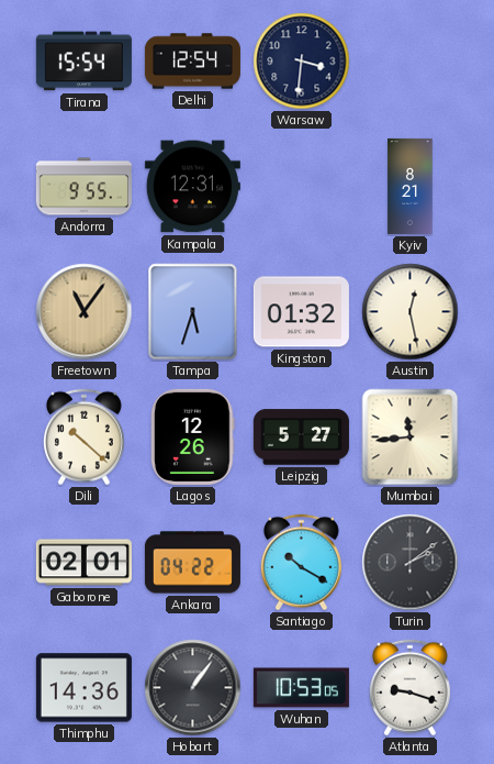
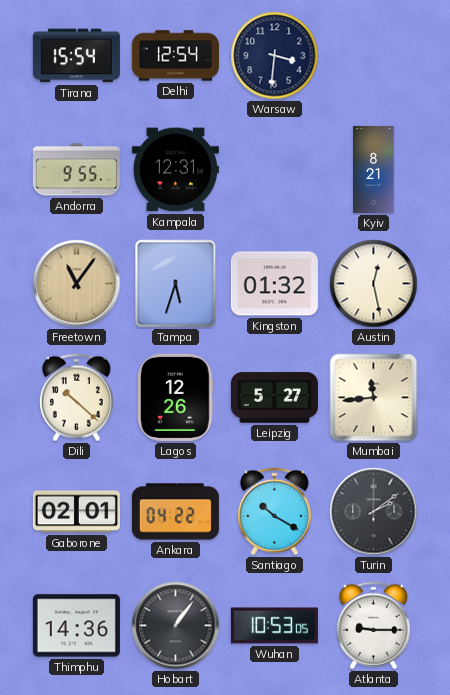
Atlanta: 9:18 -> 9:15 (373, 626)
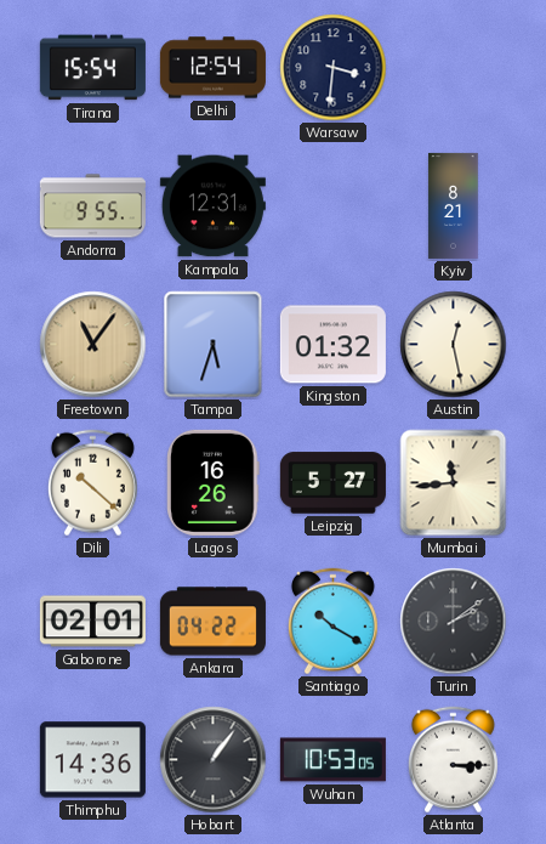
Lagos: 12:26 -> 16:26 (214, 482)
Atlanta: 9:15 -> 3:15 (453, 760)
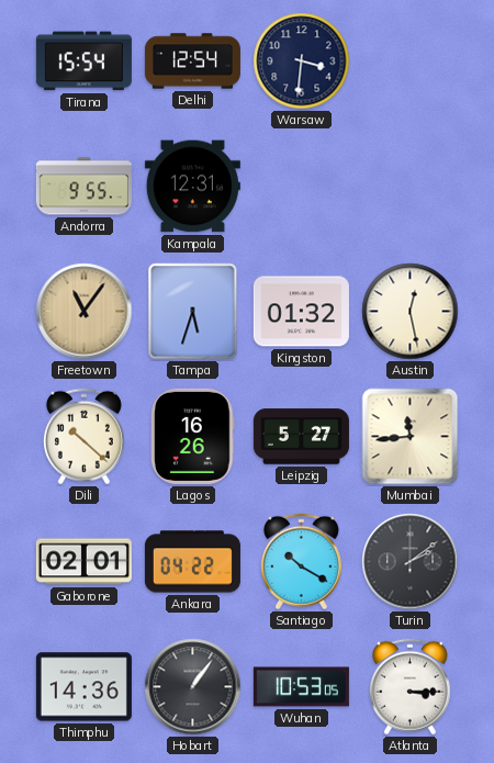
Kyiv: 8:21 -> none (454, 205)
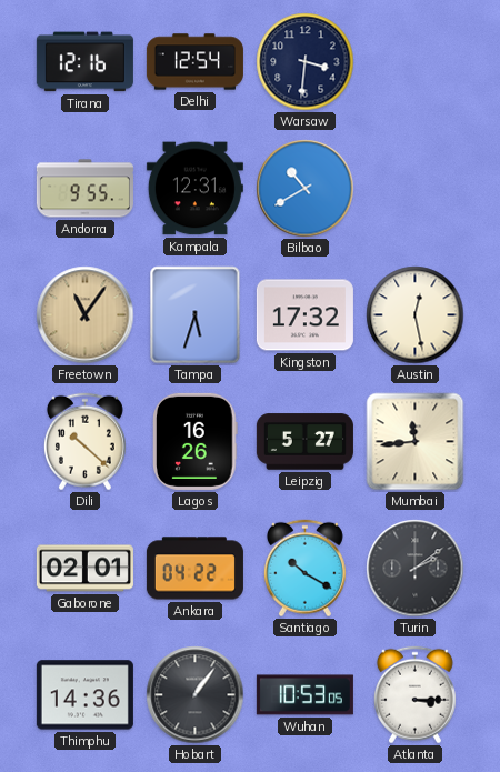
Tirana: 15:54 -> 12:16 (84, 62)
Bilbao: none -> 10:40 (306, 189)
Kingston: 01:32 -> 17:32 (304, 315)
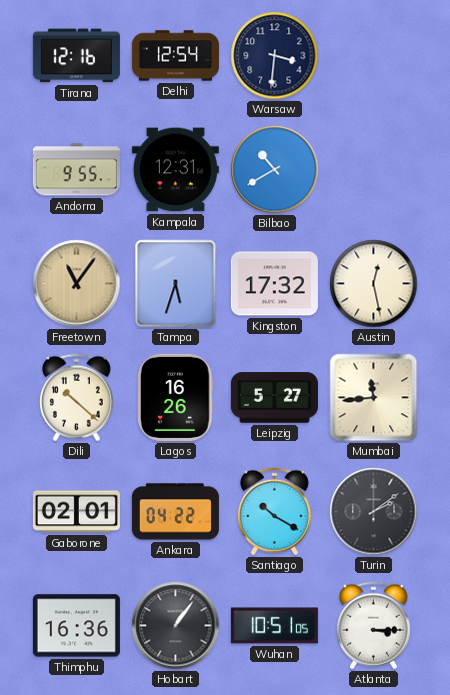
Thimphu: 14:36 -> 16:36 (76, 626)
Wuhan: 10:53 -> 10:51 (274, 626)
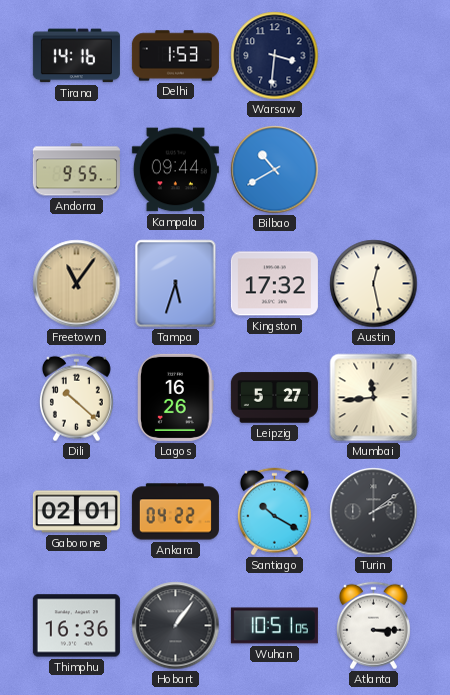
Tirana: 12:16 -> 14:16 (76, 56)
Delhi: 12:54 -> 1:53 (175, 56)
Kampala: 12:31 -> 09:44 (175, 170)
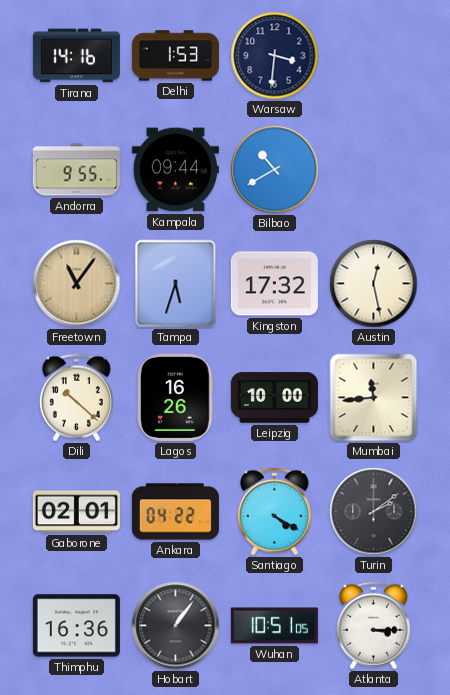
Leipzig: 5:27 -> 10:00 (274, 398)
Santiago: 10:20 -> 4:20 (274, 512)
